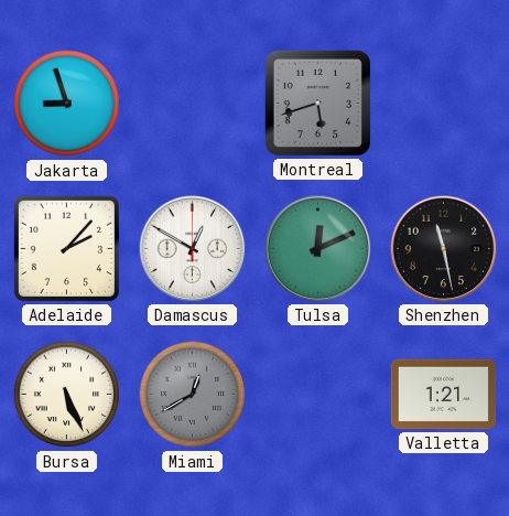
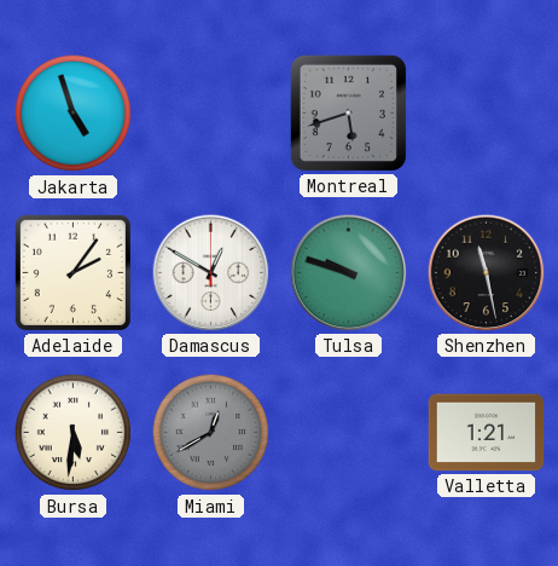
Jakarta: 8:57 -> 4:57 (74, 114)
Adelaide: 2:07 -> 2:06 (72, 272)
Tulsa: 12:11 -> 9:48 (349, 273)
Bursa: 5:26 -> 5:31 (74, 433)
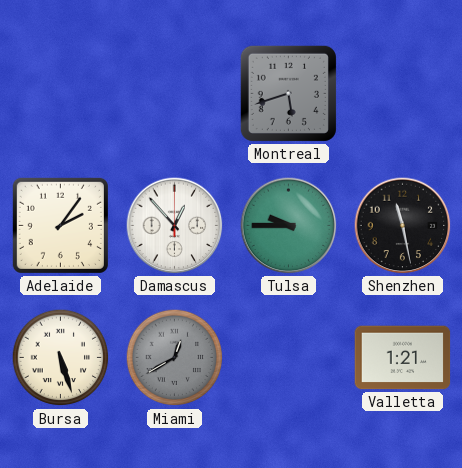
Jakarta: 4:57 -> none (74, 114)
Damascus: 12:50 -> 12:53 (175, 226)
Tulsa: 9:48 -> 9:45 (289, 226)
Bursa: 5:31 -> 5:27 (61, 358)
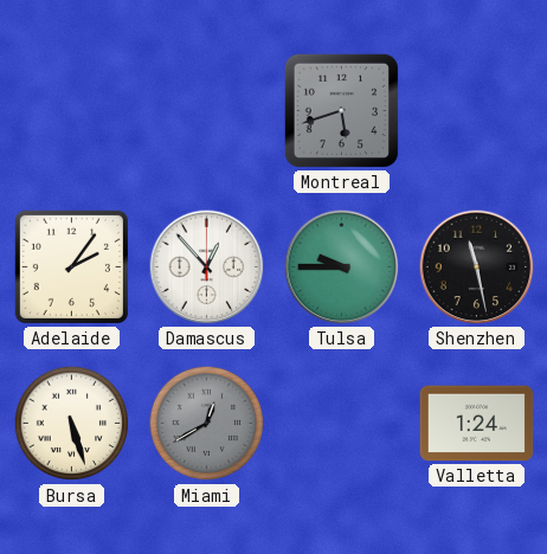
Valletta: 1:21 -> 1:24 (477, 424)
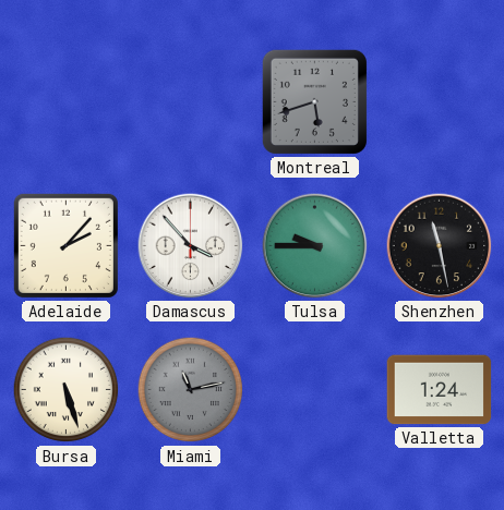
Adelaide: 2:06 -> 2:07 (65, 245)
Damascus: 12:53 -> 3:53 (191, 246)
Miami: 12:40 -> 11:13 (191, 390)
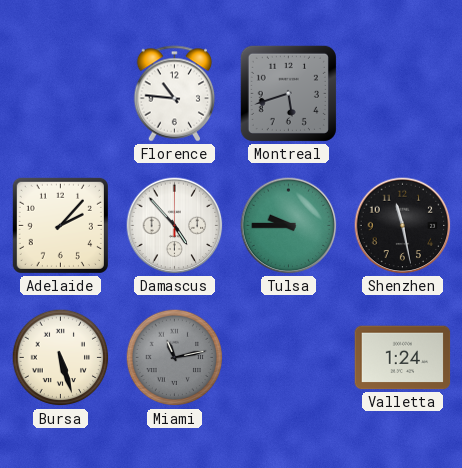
Florence: none -> 10:46 (175, 94)
Damascus: 3:53 -> 4:53 (175, 226)
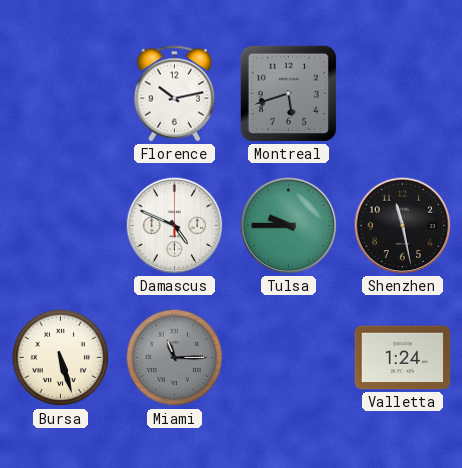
Florence: 10:46 -> 10:13 (175, 94)
Adelaide: 2:07 -> none (60, 225)
Damascus: 4:53 -> 4:49 (175, 226)
Miami: 11:13 -> 11:15 (175, 358)
